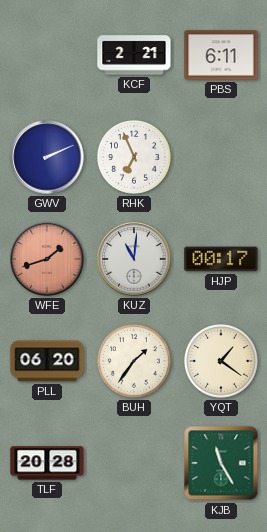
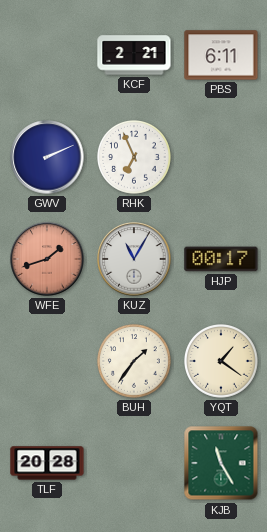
KUZ: 11:01 -> 11:05 (134, 259)
PLL: 06:20 -> none (47, 361)
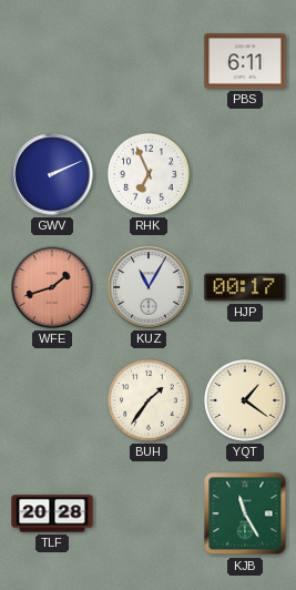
KCF: 2:21 -> none (134, 55)
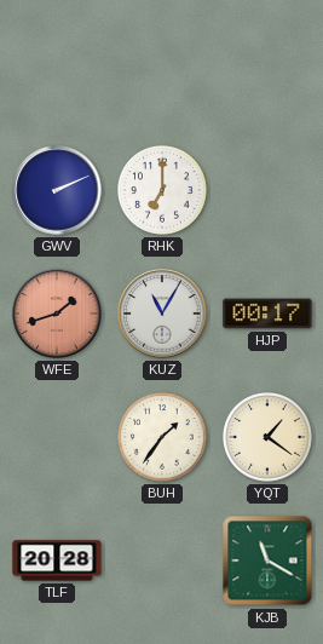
PBS: 6:11 -> none (245, 61)
RHK: 6:56 -> 7:00 (163, 191)
KJB: 11:25 -> 11:20 (267, 560)
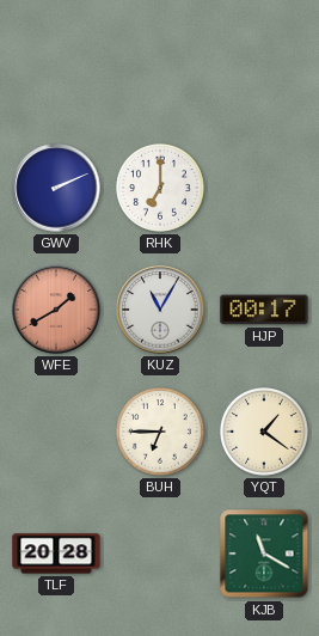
WFE: 1:42 -> 1:40 (56, 310)
BUH: 1:36 -> 6:45 (161, 433)
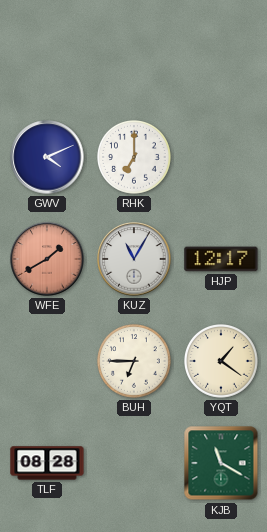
GWV: 2:11 -> 4:11 (47, 157)
HJP: 00:17 -> 12:17 (221, 259)
TLF: 20:28 -> 08:28 (47, 463)
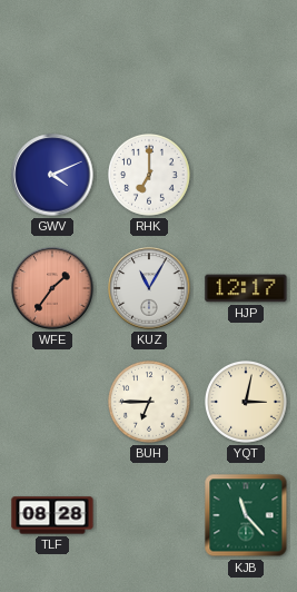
WFE: 1:40 -> 1:36 (52, 288)
YQT: 1:21 -> 3:02 (247, 403)
KJB: 11:20 -> 11:23 (246, 515)
